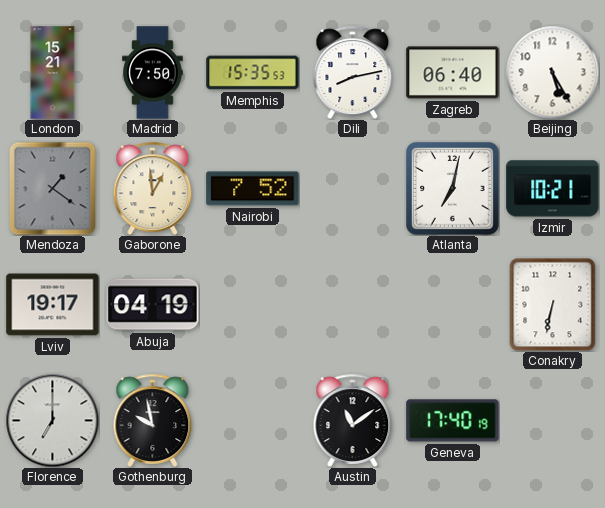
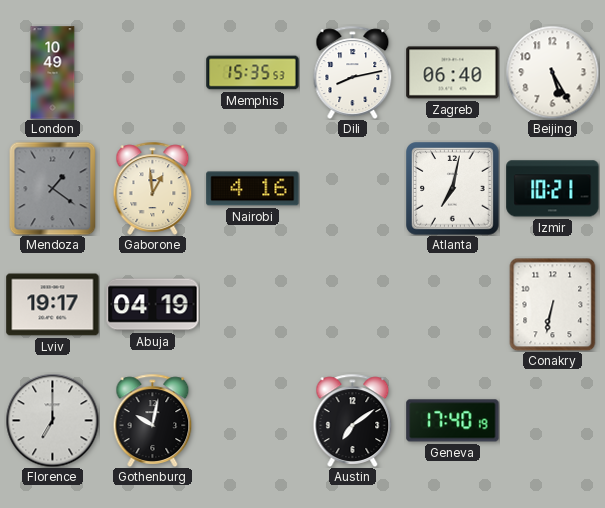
London: 15:21 -> 10:49 (53, 73)
Madrid: 7:50 -> none (153, 73)
Nairobi: 7:52 -> 4:16 (253, 189)
Gothenburg: 9:58 -> 10:02 (153, 420)
Austin: 11:09 -> 7:09 (353, 420)
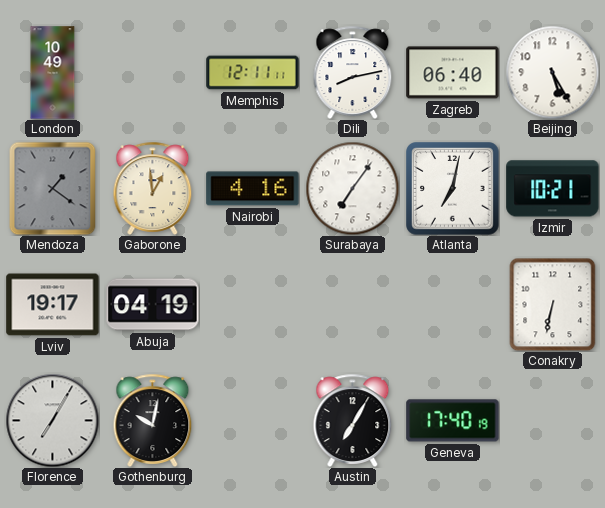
Memphis: 15:35 -> 12:11 (253, 73)
Surabaya: none -> 7:06 (352, 188)
Florence: 7:00 -> 7:05 (52, 420)
Austin: 7:09 -> 7:05 (353, 420)
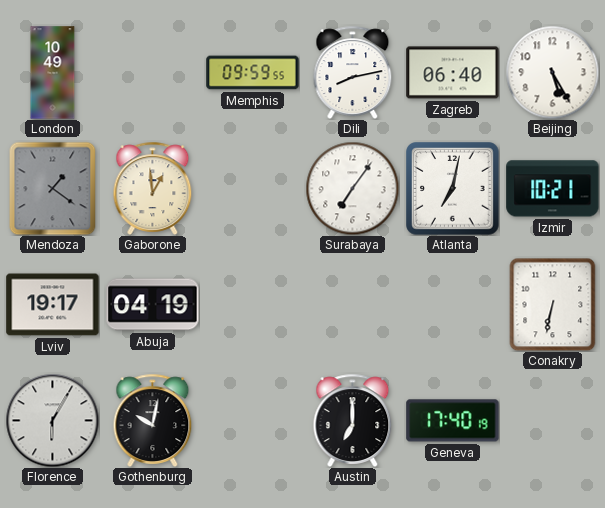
Memphis: 12:11 -> 09:59 (253, 73)
Nairobi: 4:16 -> none (253, 189)
Florence: 7:05 -> 6:05 (52, 420)
Austin: 7:05 -> 7:00 (353, 420)
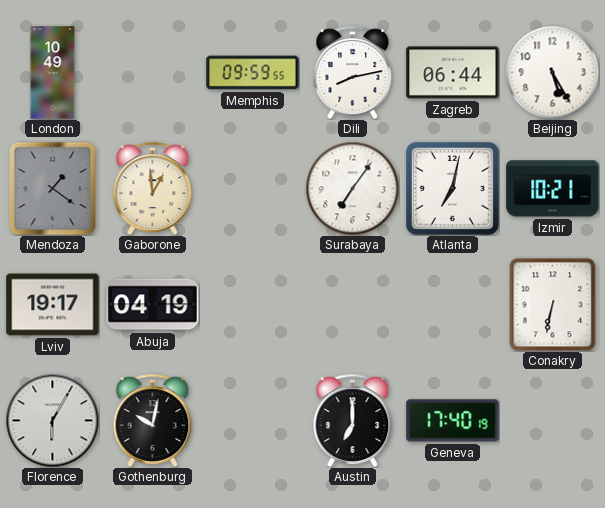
Zagreb: 06:40 -> 06:44 (453, 73)
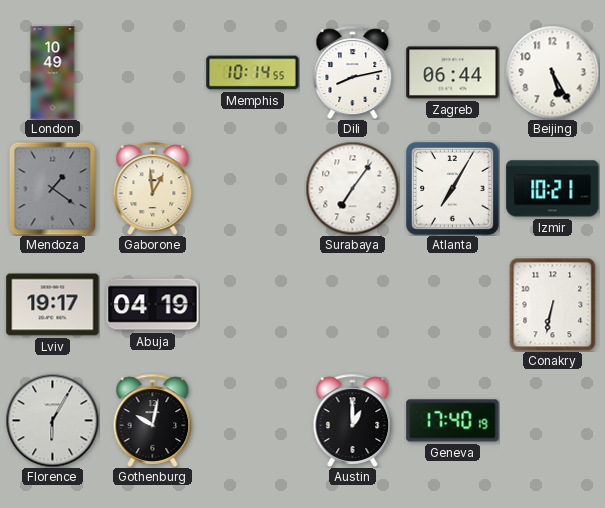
Memphis: 09:59 -> 10:14 (253, 73)
Atlanta: 7:02 -> 7:05 (453, 189)
Austin: 7:00 -> 1:00 (353, 420)
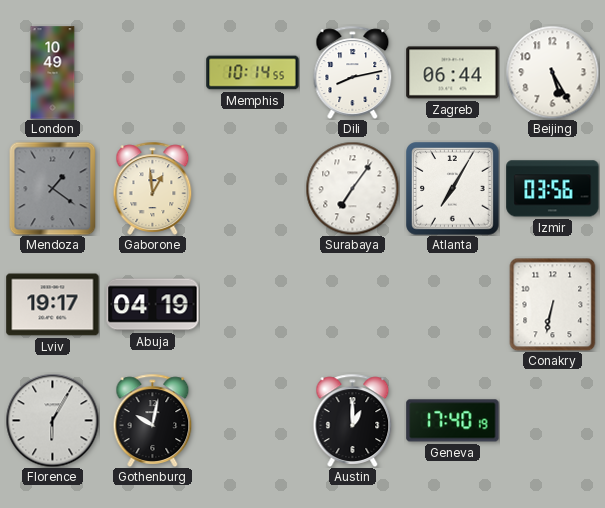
Izmir: 10:21 -> 03:56 (553, 189)
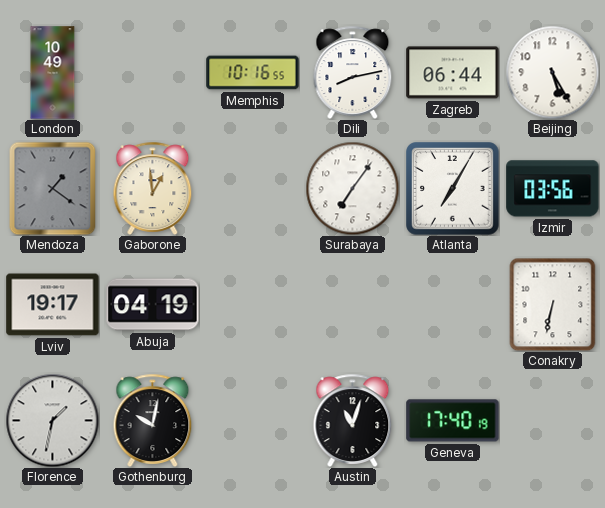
Memphis: 10:14 -> 10:16 (253, 73)
Florence: 6:05 -> 1:32 (52, 420)
Austin: 1:00 -> 11:03 (353, 420)
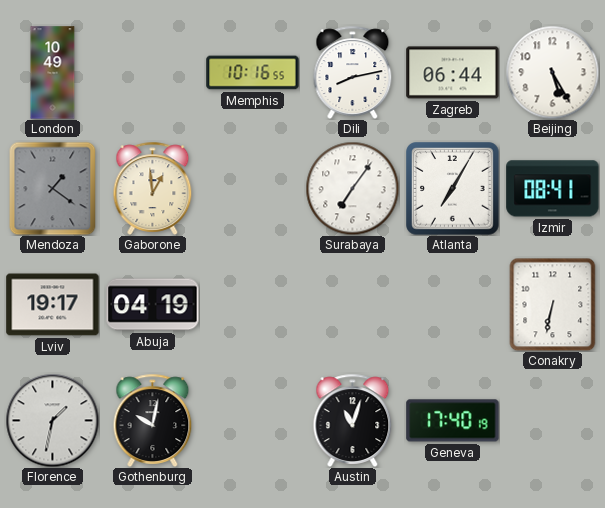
Izmir: 03:56 -> 08:41 (553, 189)
